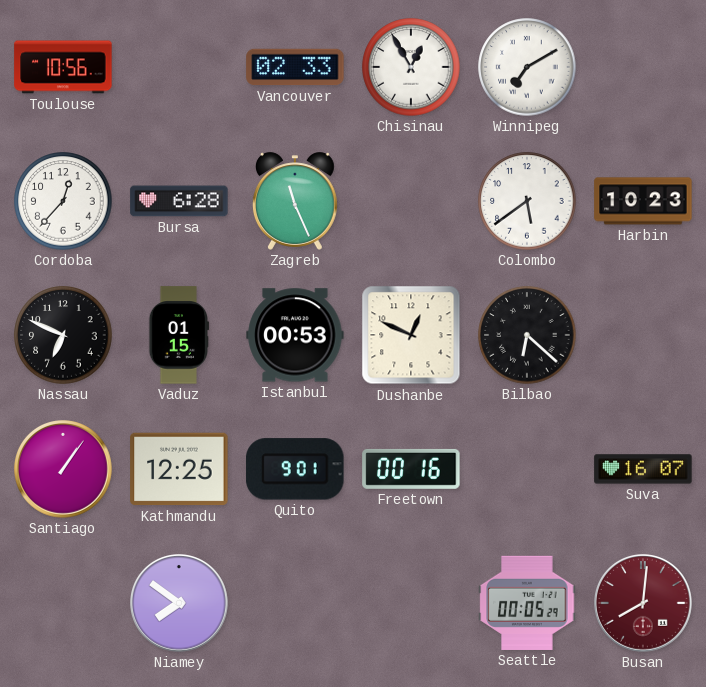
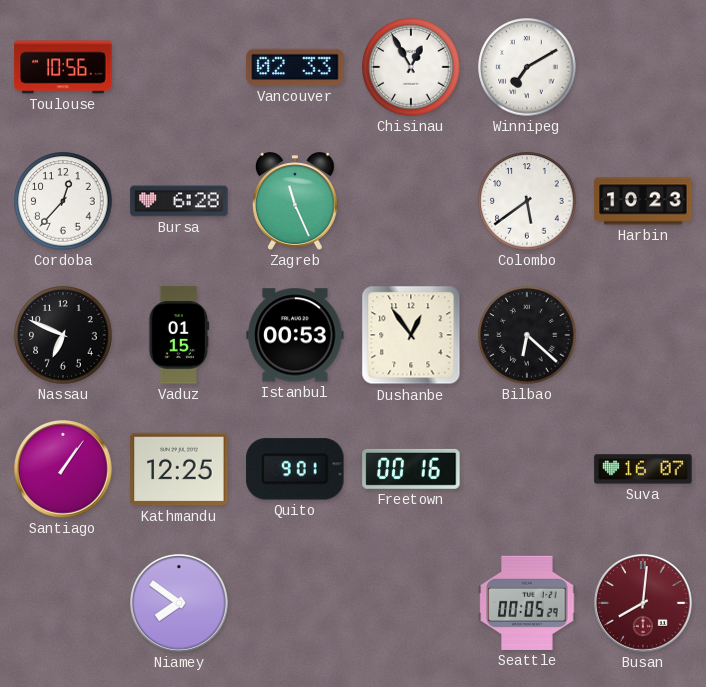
Dushanbe: 12:49 -> 12:54 (411, 335)
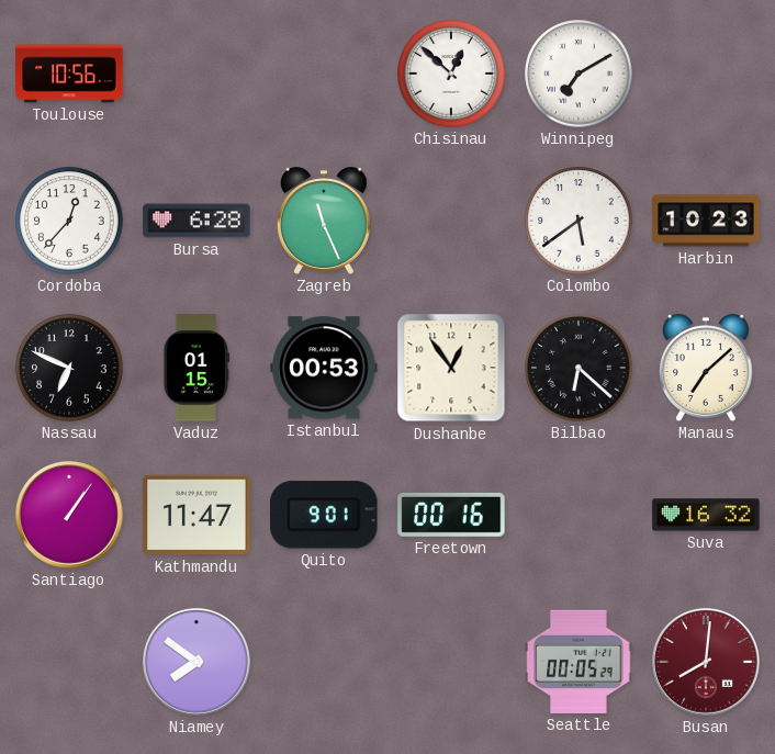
Vancouver: 02:33 -> none (295, 67)
Chisinau: 12:55 -> 12:52 (451, 74)
Manaus: none -> 7:08 (706, 368)
Kathmandu: 12:25 -> 11:47 (196, 515)
Suva: 16:07 -> 16:32 (706, 515)
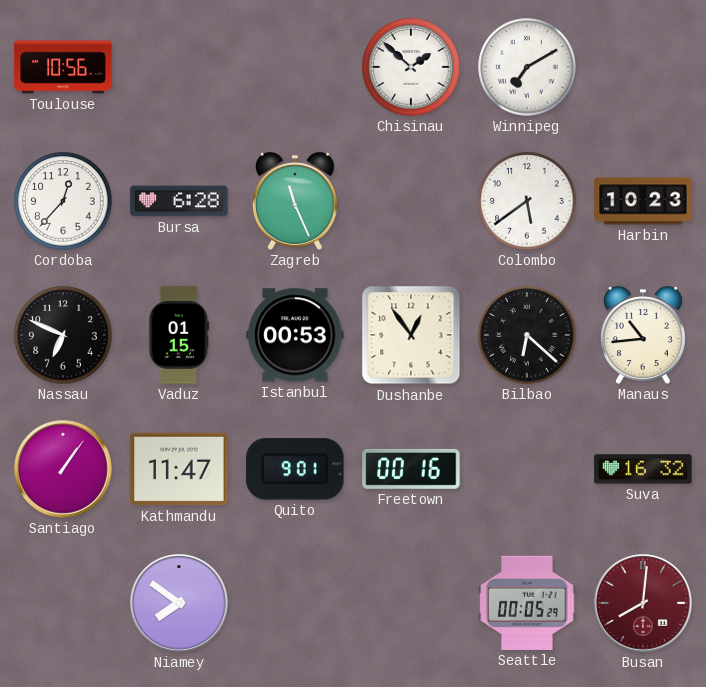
Chisinau: 12:52 -> 1:52 (411, 67)
Manaus: 7:08 -> 10:44 (643, 335)
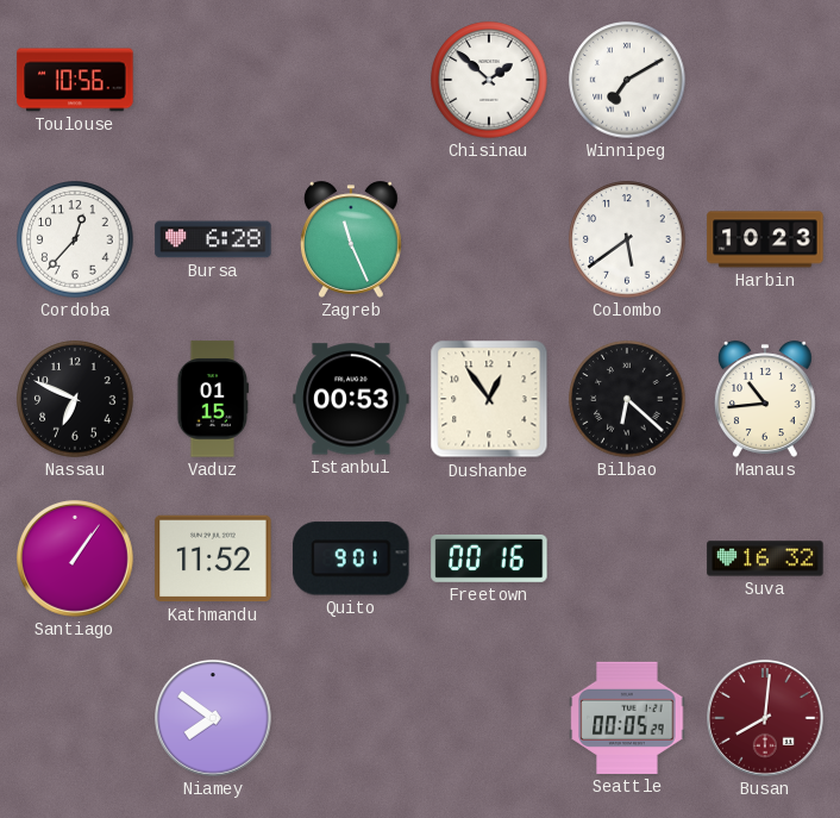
Kathmandu: 11:47 -> 11:52 (213, 558)
